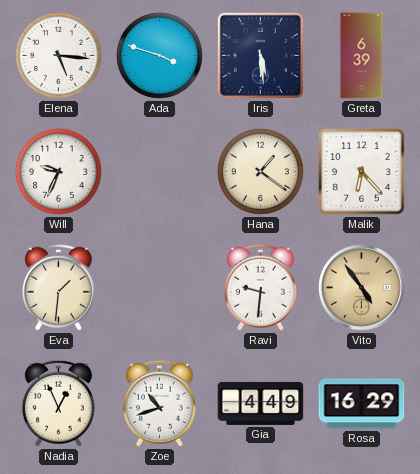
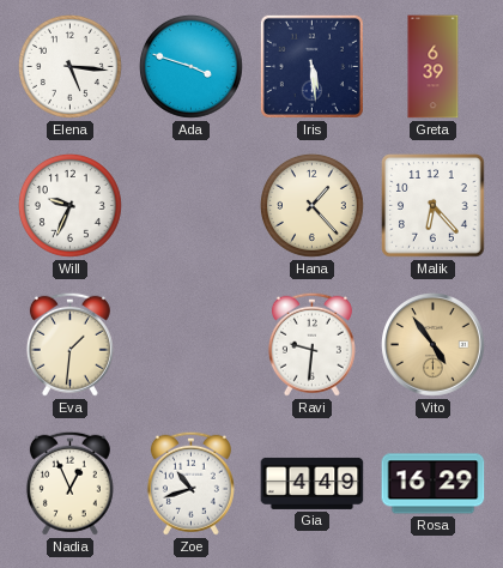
Hana: 1:21 -> 1:23 (313, 206)
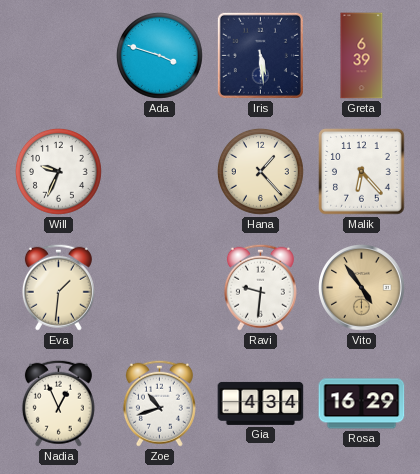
Elena: 5:16 -> none (71, 67)
Gia: 4:49 -> 4:34 (261, 403)
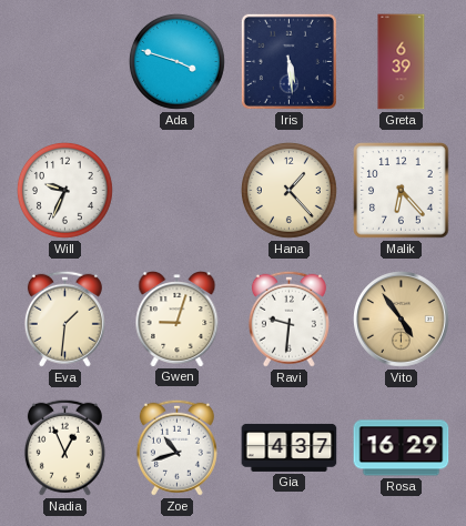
Gwen: none -> 9:03 (178, 320)
Gia: 4:34 -> 4:37 (290, 447)
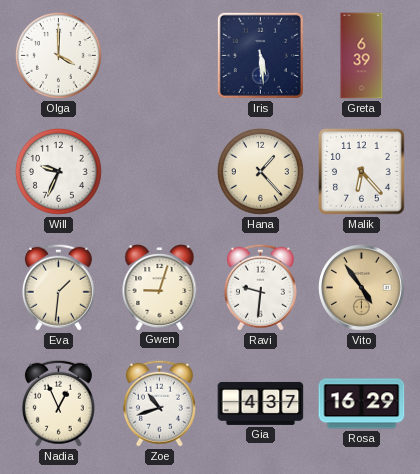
Olga: none -> 4:00 (59, 56)
Ada: 3:48 -> none (178, 62)
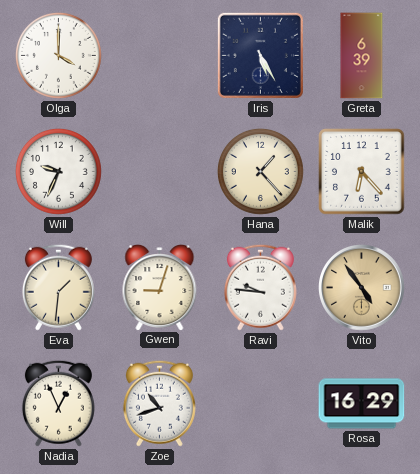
Iris: 5:29 -> 5:25 (260, 55)
Ravi: 9:31 -> 9:46 (260, 287)
Gia: 4:37 -> none (261, 403)
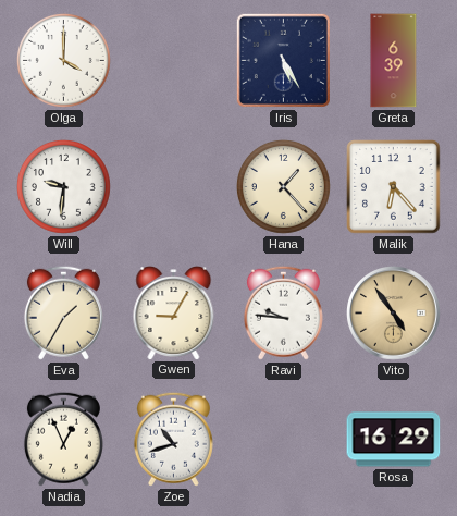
Will: 9:34 -> 9:31 (64, 187)
Eva: 1:31 -> 1:35 (63, 312)
Gwen: 9:03 -> 9:05 (174, 314)
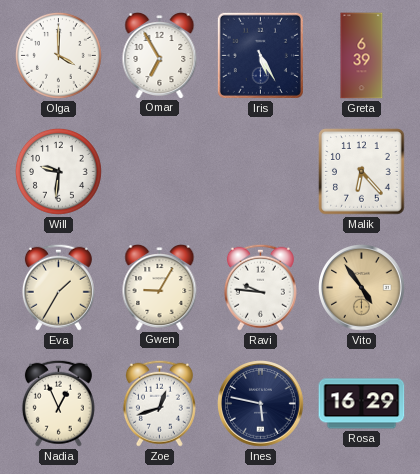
Omar: none -> 6:55 (160, 56)
Hana: 1:23 -> none (284, 187)
Zoe: 10:42 -> 12:42 (159, 403)
Ines: none -> 5:47 (261, 404)
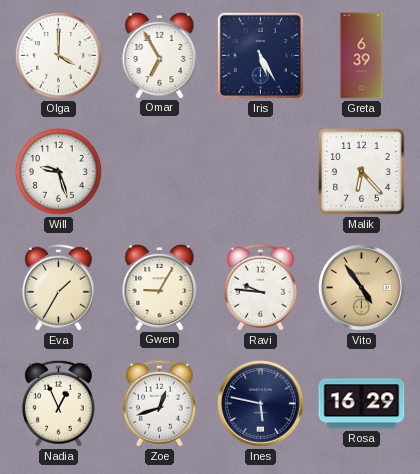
Will: 9:31 -> 9:27 (59, 172)
